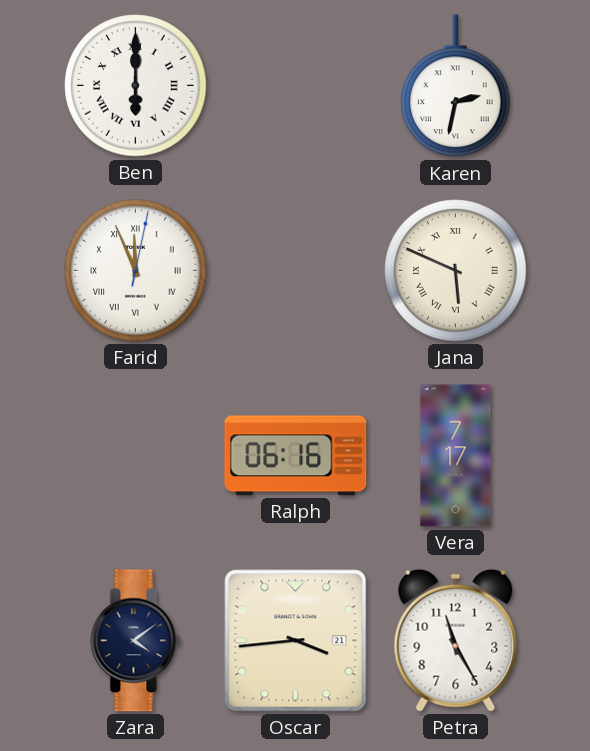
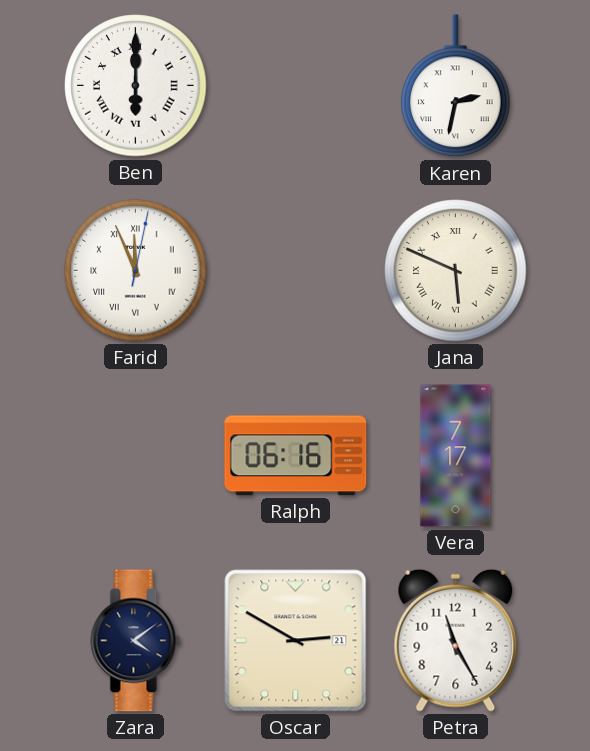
Oscar: 3:44 -> 2:50 (296, 641)
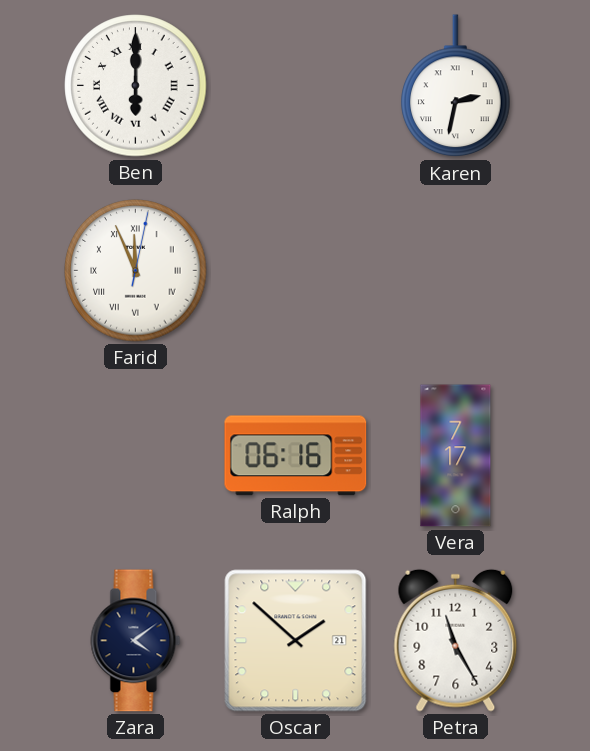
Jana: 5:49 -> none (456, 271)
Oscar: 2:50 -> 1:52 (296, 641)
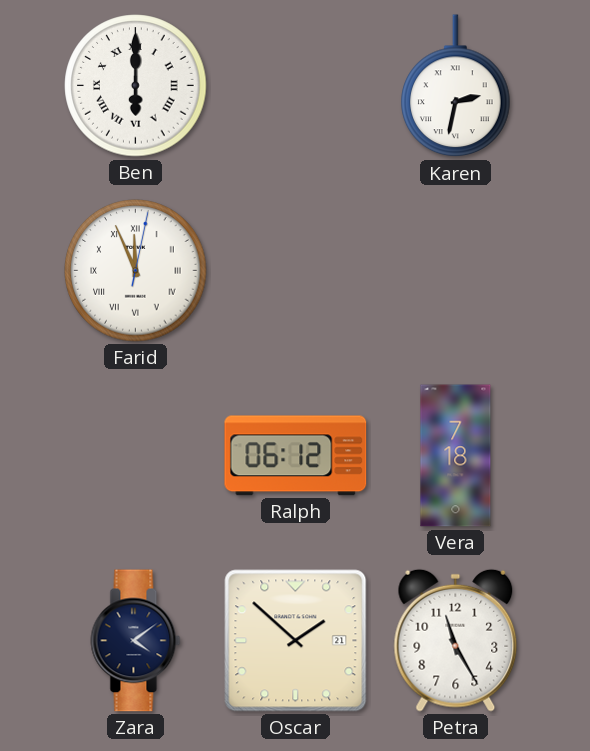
Ralph: 06:16 -> 06:12 (296, 456)
Vera: 7:17 -> 7:18 (456, 456)
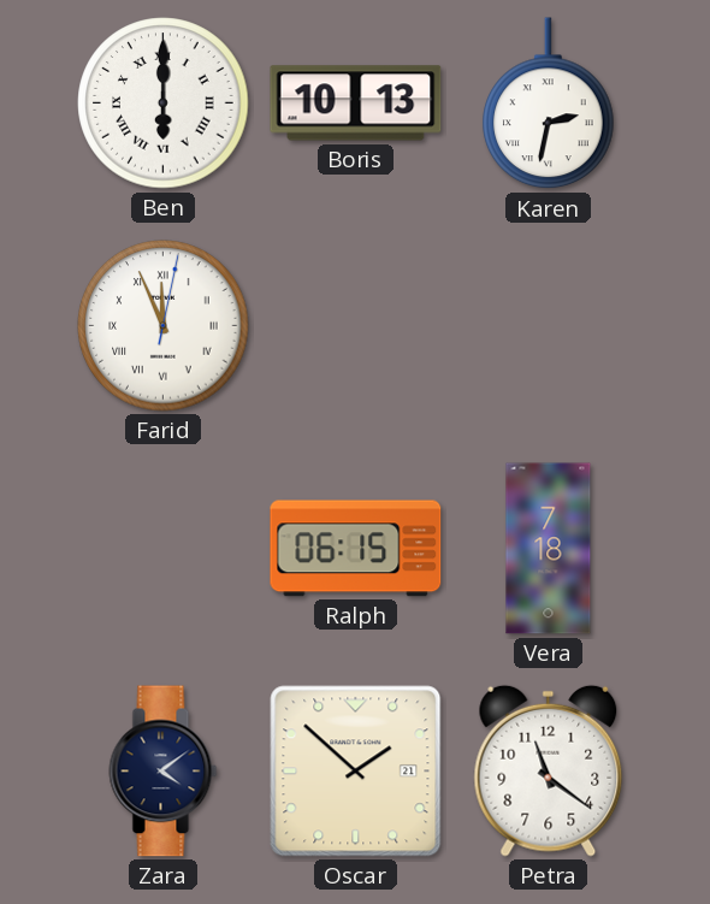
Boris: none -> 10:13 (356, 104)
Ralph: 06:12 -> 06:15 (356, 549)
Petra: 11:25 -> 11:21 (549, 770)
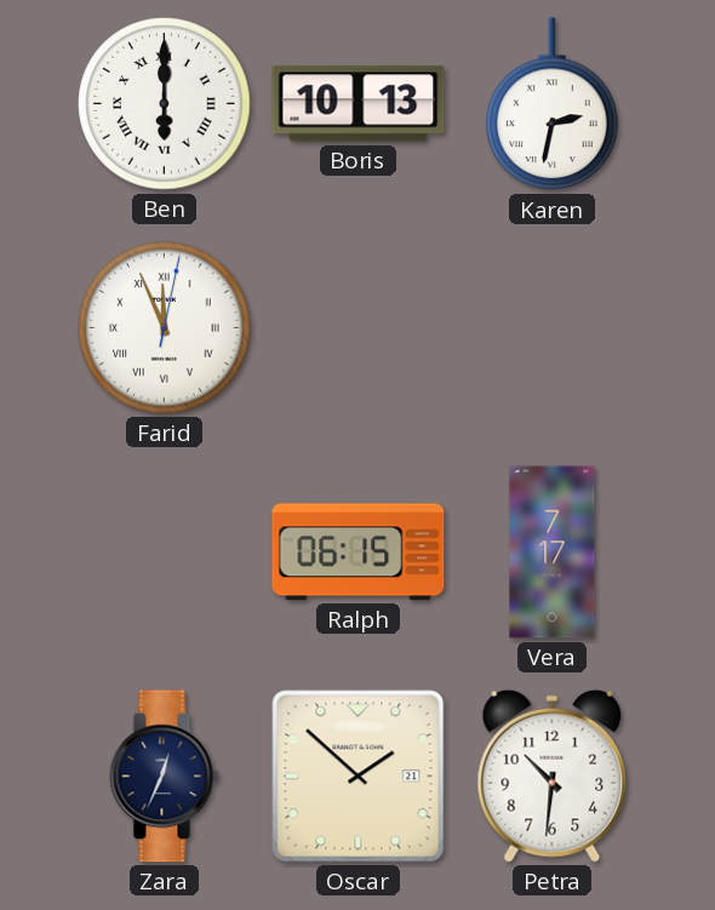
Vera: 7:18 -> 7:17 (553, 553)
Zara: 4:09 -> 12:34 (165, 777)
Petra: 11:21 -> 10:31 (553, 775)
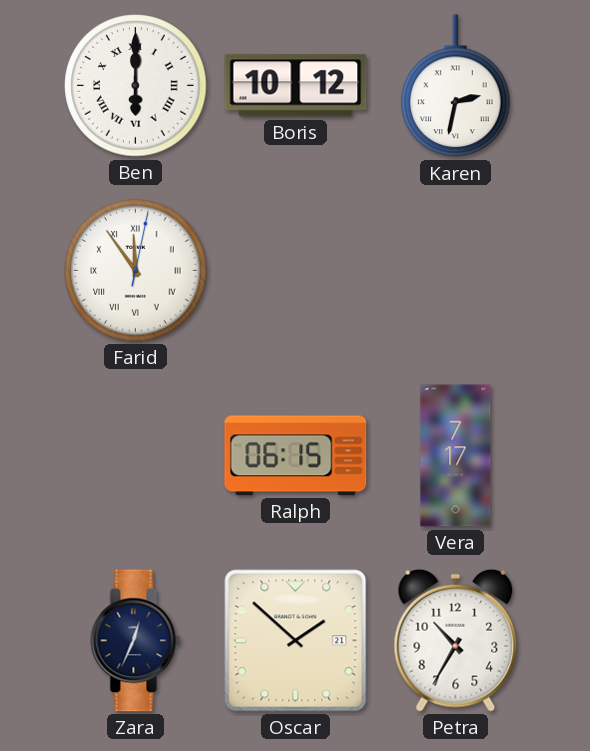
Boris: 10:13 -> 10:12 (296, 86)
Farid: 11:56 -> 11:54 (136, 271)
Petra: 10:31 -> 10:35 (456, 640)
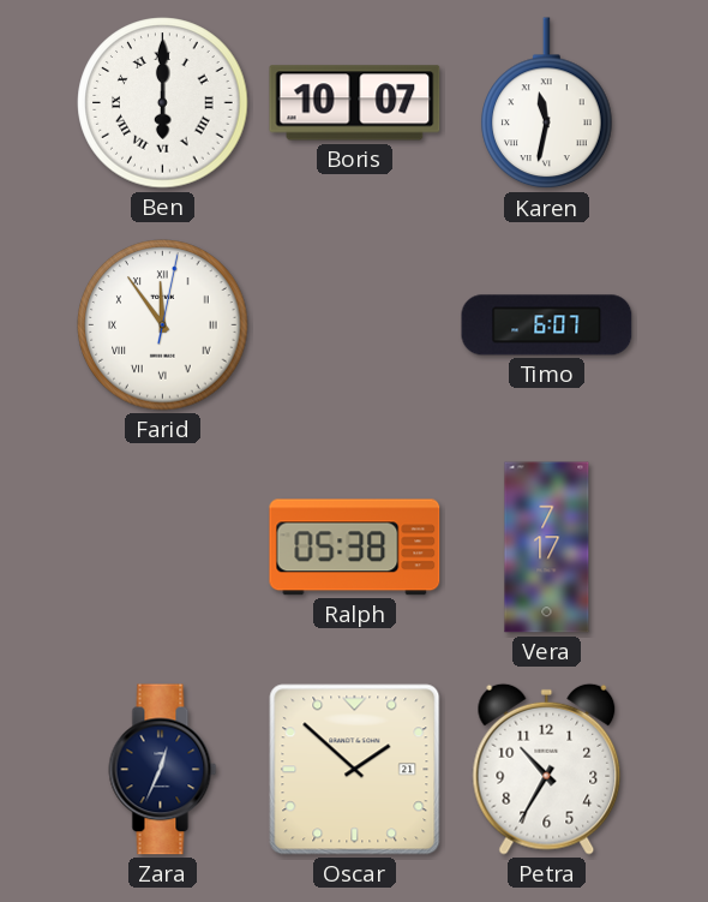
Boris: 10:12 -> 10:07 (355, 103)
Karen: 2:32 -> 11:32 (547, 103)
Timo: none -> 6:07 (547, 325)
Ralph: 06:15 -> 05:38 (355, 548)
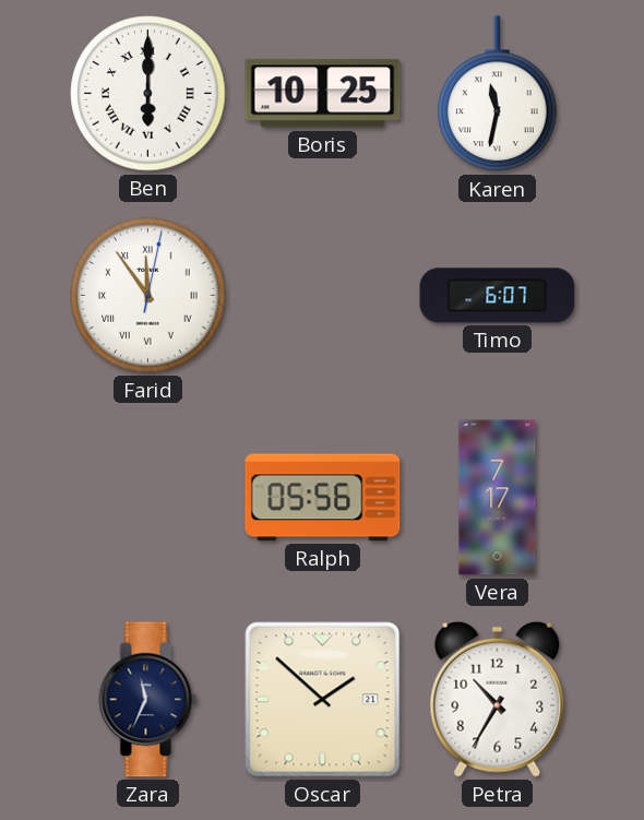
Boris: 10:07 -> 10:25 (323, 94)
Ralph: 05:38 -> 05:56 (323, 498)
Zara: 12:34 -> 11:34 (148, 700)
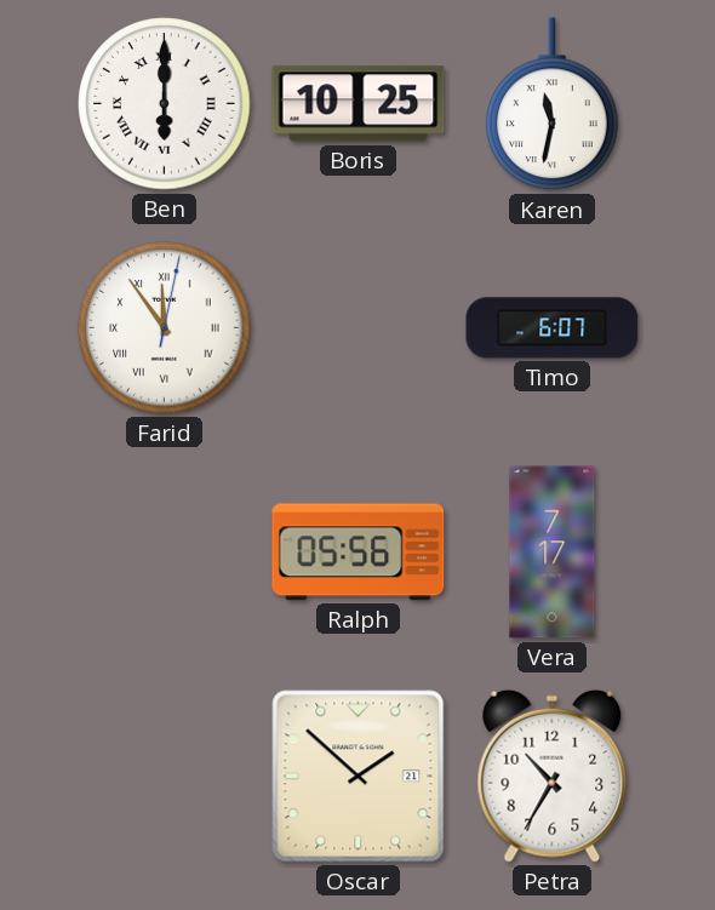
Zara: 11:34 -> none (148, 700)
